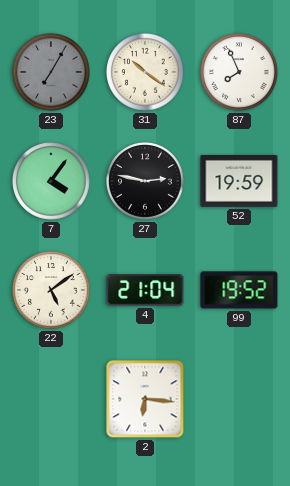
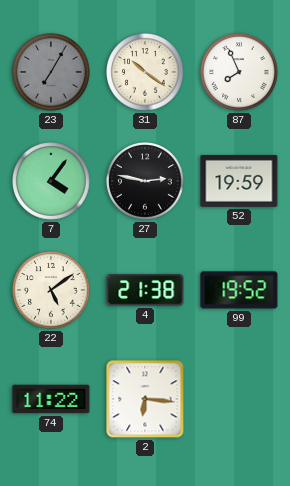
4: 21:04 -> 21:38 (145, 290)
74: none -> 11:22 (51, 399)
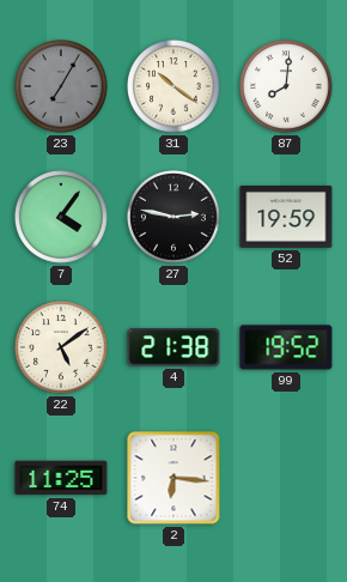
87: 7:56 -> 8:01 (286, 86)
74: 11:22 -> 11:25 (61, 478)
